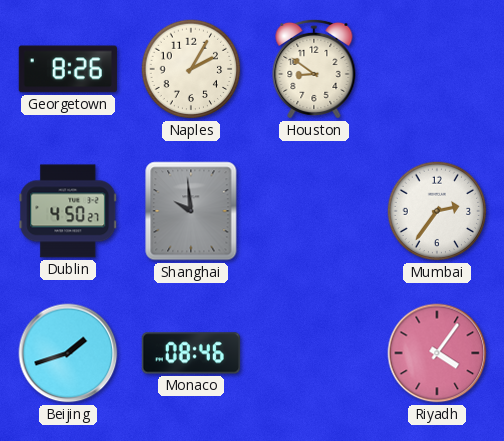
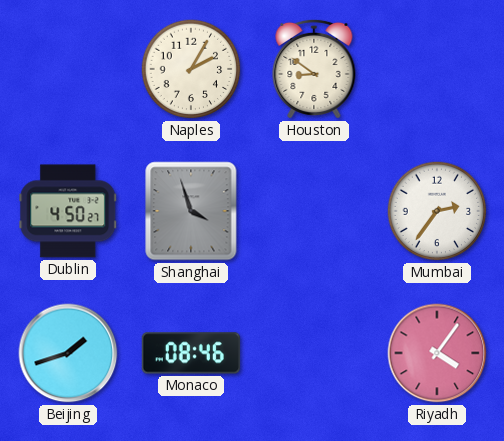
Georgetown: 8:26 -> none (68, 69)
Shanghai: 9:59 -> 3:57 (191, 211)
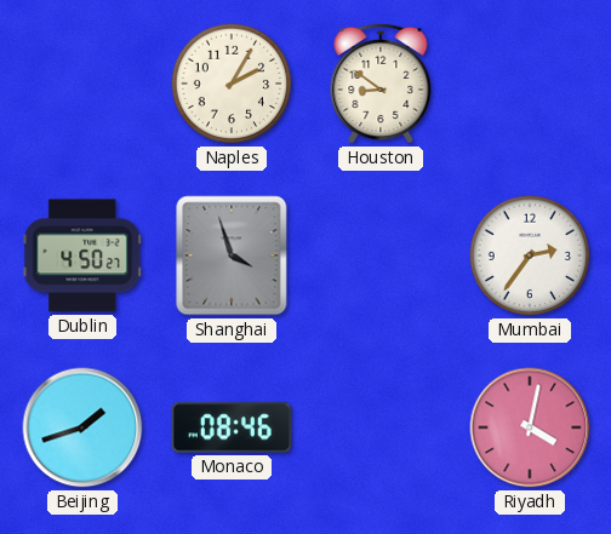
Riyadh: 4:06 -> 4:02 (530, 427)
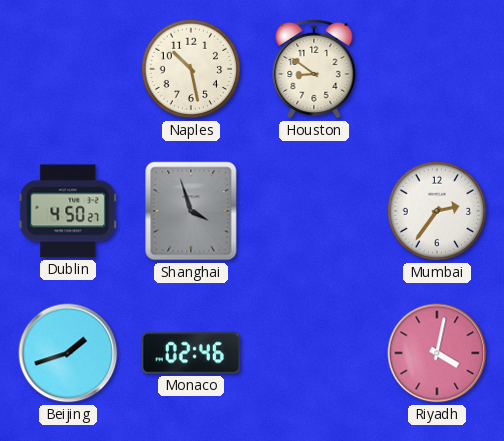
Naples: 2:05 -> 10:28 (191, 69)
Monaco: 08:46 -> 02:46 (191, 353)
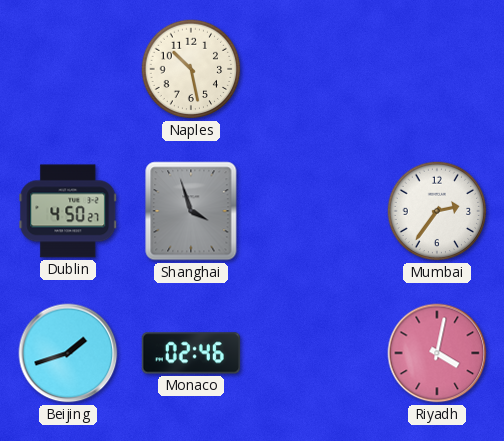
Houston: 8:51 -> none (314, 69)
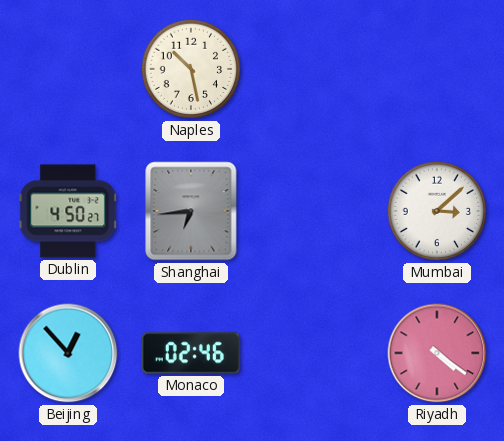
Shanghai: 3:57 -> 6:44 (191, 211)
Mumbai: 2:36 -> 3:08 (437, 211)
Beijing: 1:42 -> 12:53 (68, 353)
Riyadh: 4:02 -> 4:21 (437, 353)
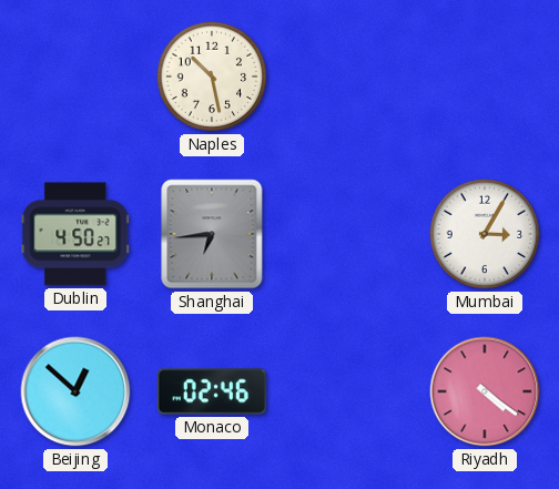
Mumbai: 3:08 -> 3:05 (485, 234)
Beijing: 12:53 -> 12:52 (75, 391)
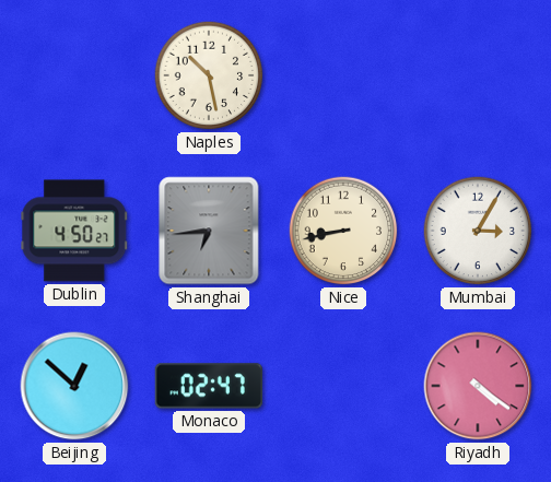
Nice: none -> 8:43 (343, 231)
Monaco: 02:46 -> 02:47 (209, 386)
